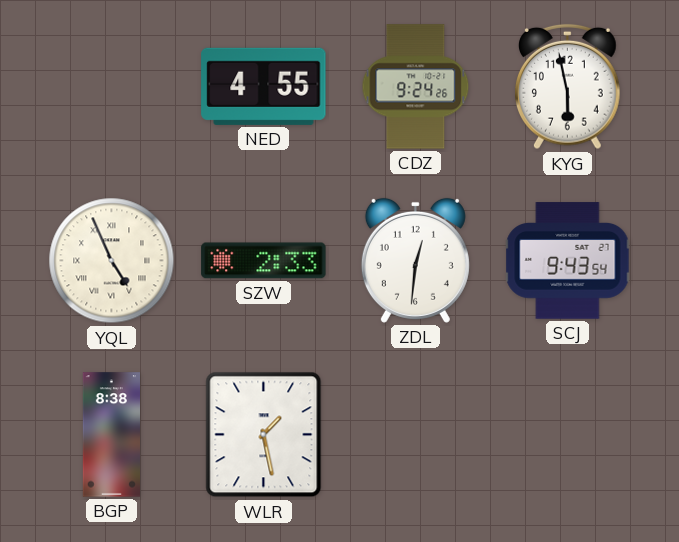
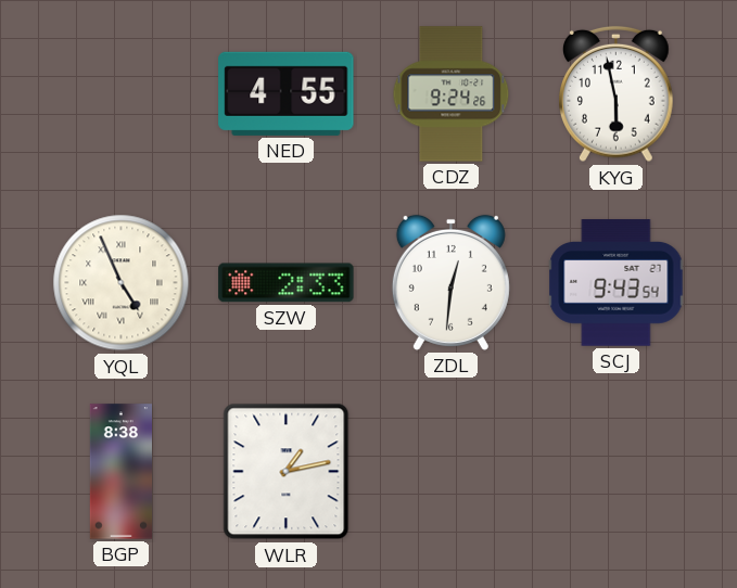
WLR: 1:28 -> 1:13 (287, 472)
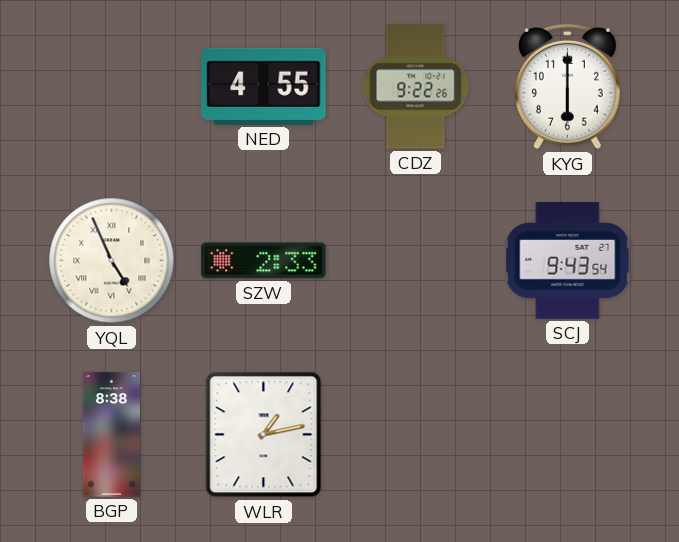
CDZ: 9:24 -> 9:22 (416, 87)
KYG: 5:58 -> 6:00 (568, 87)
ZDL: 12:31 -> none (450, 282)
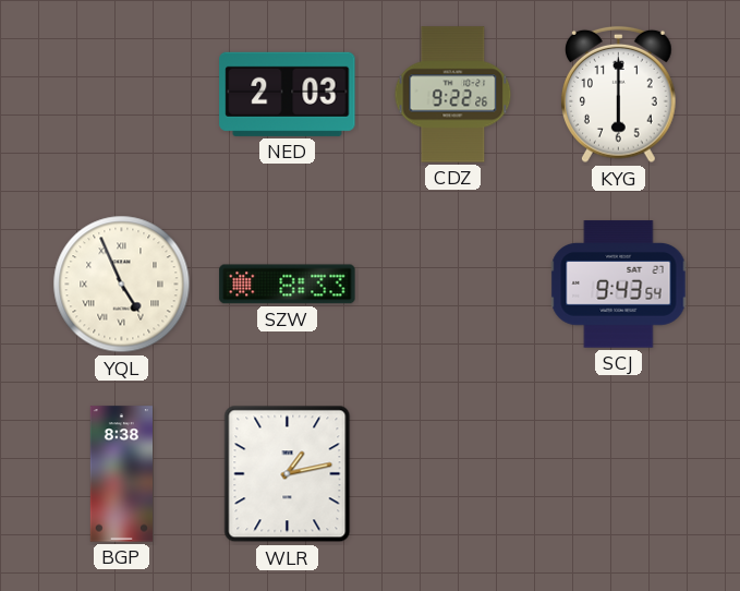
NED: 4:55 -> 2:03 (288, 94)
SZW: 2:33 -> 8:33 (288, 285)
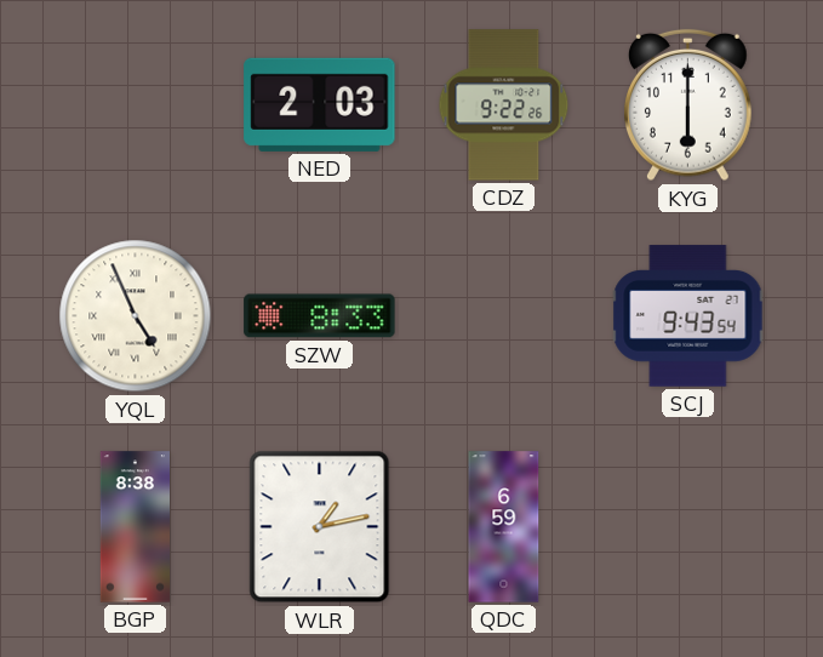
QDC: none -> 6:59 (504, 527)
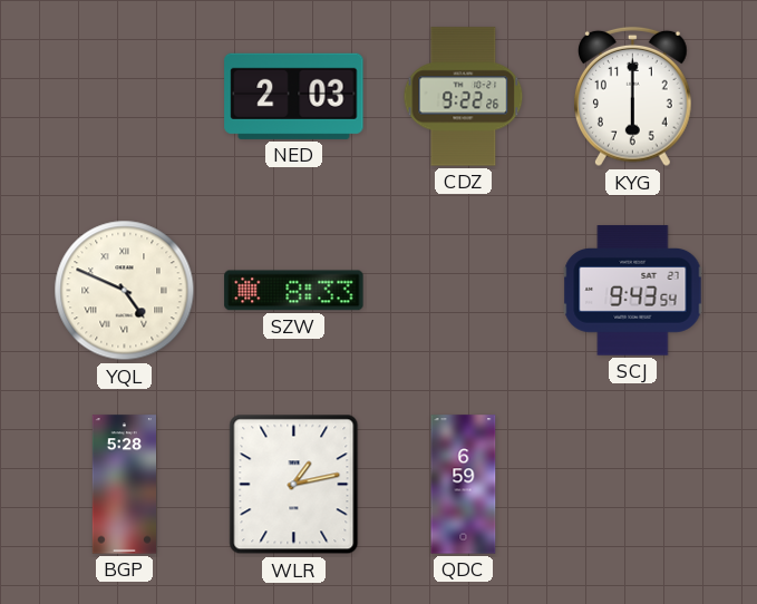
YQL: 4:56 -> 4:49 (125, 291)
BGP: 8:38 -> 5:28 (124, 485)
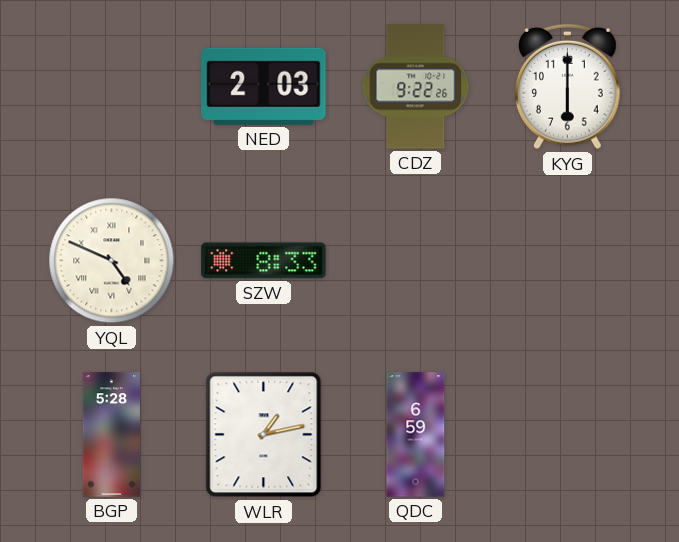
SCJ: 9:43 -> none (633, 291)
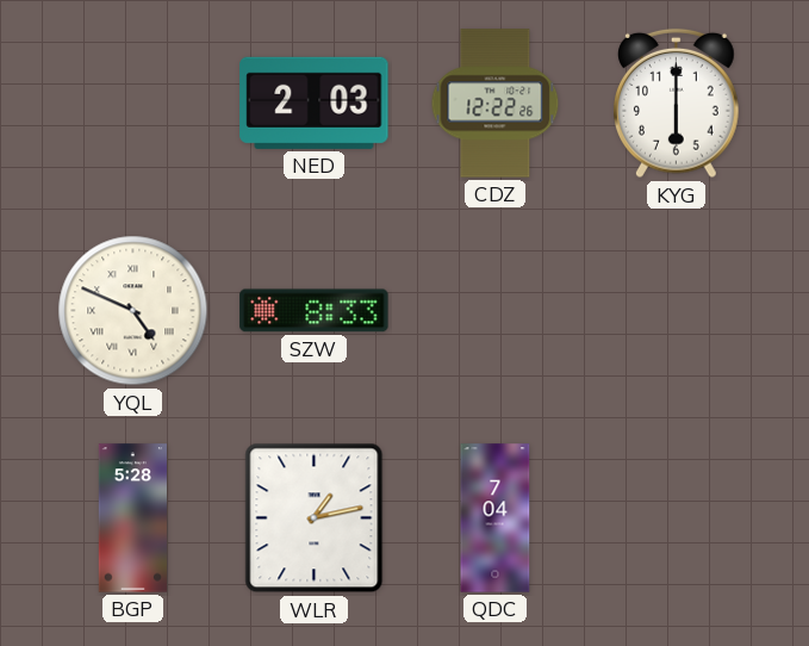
CDZ: 9:22 -> 12:22 (496, 104)
QDC: 6:59 -> 7:04 (496, 518)
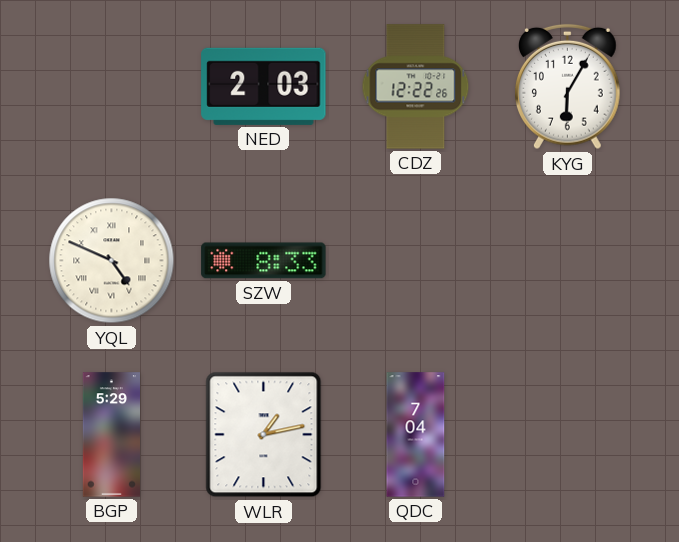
KYG: 6:00 -> 6:05 (568, 87)
BGP: 5:28 -> 5:29 (111, 435)
